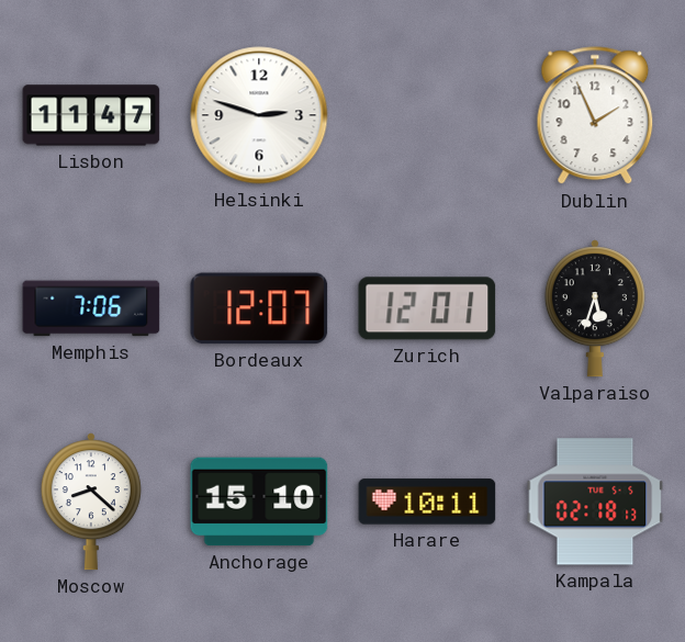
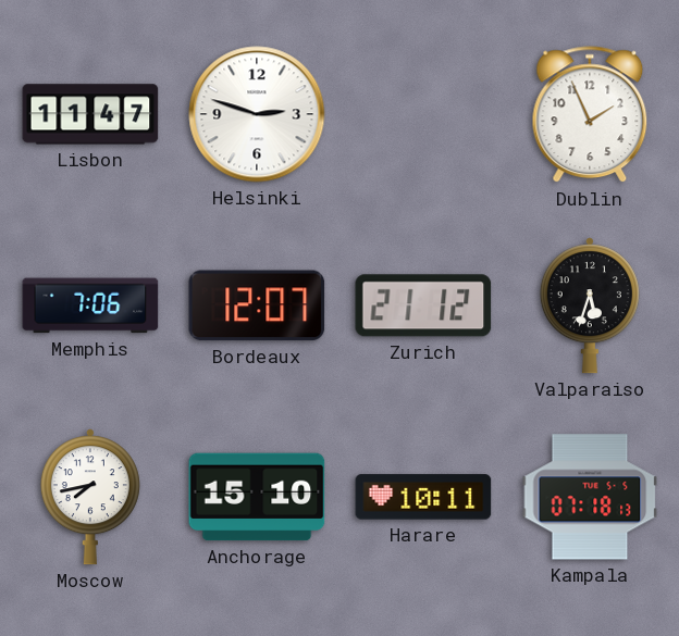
Zurich: 12:01 -> 21:12 (423, 305)
Moscow: 8:22 -> 7:43 (90, 497)
Kampala: 02:18 -> 07:18 (590, 497)
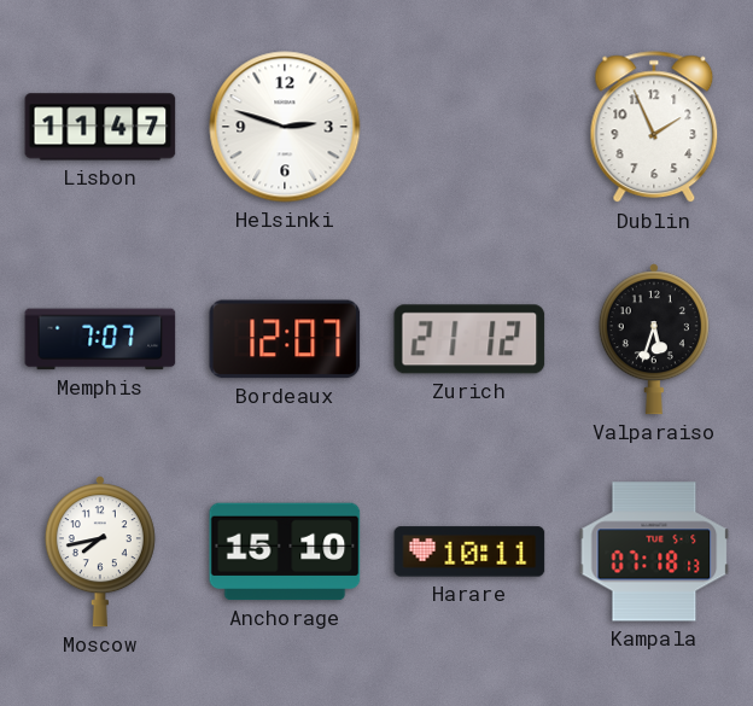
Memphis: 7:06 -> 7:07 (100, 339)
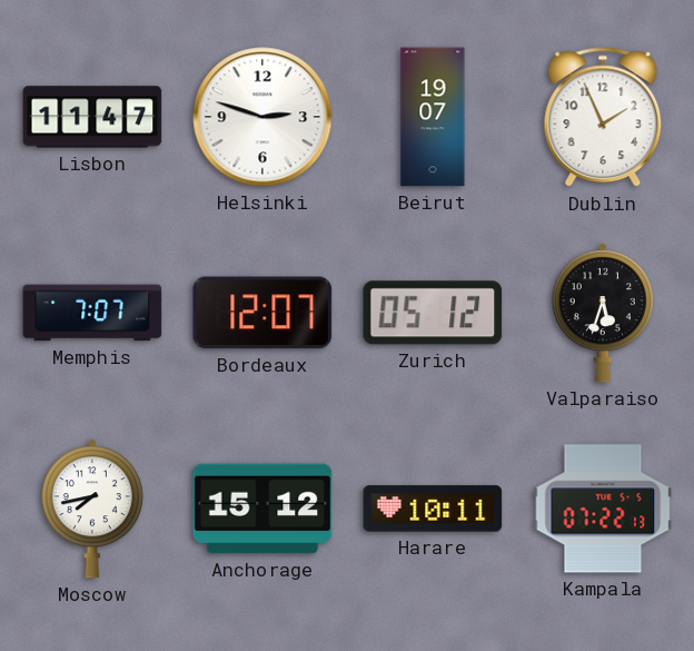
Beirut: none -> 19:07 (433, 117)
Zurich: 21:12 -> 05:12 (433, 313)
Anchorage: 15:10 -> 15:12 (262, 509)
Kampala: 07:18 -> 07:22 (603, 509)
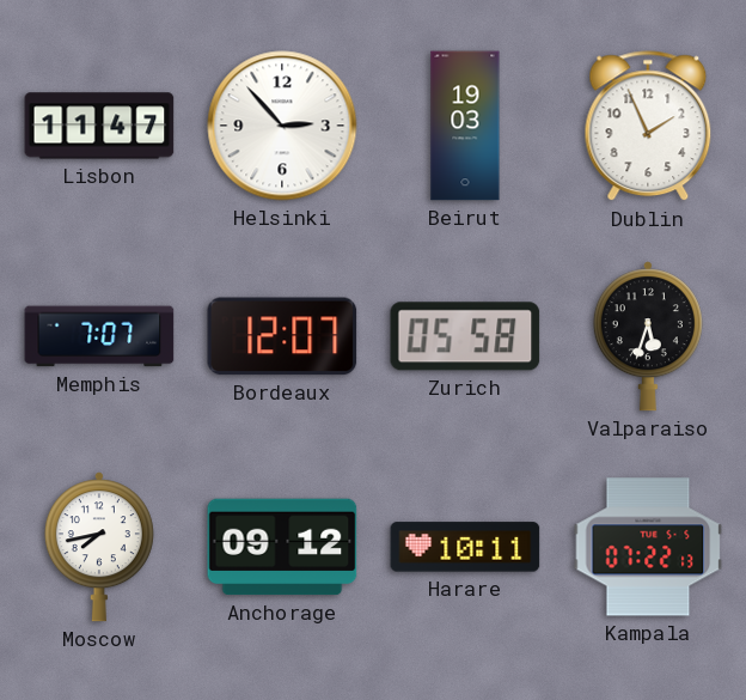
Helsinki: 2:48 -> 2:53 (282, 126)
Beirut: 19:07 -> 19:03 (465, 126)
Zurich: 05:12 -> 05:58 (465, 336)
Anchorage: 15:12 -> 09:12 (282, 547)
